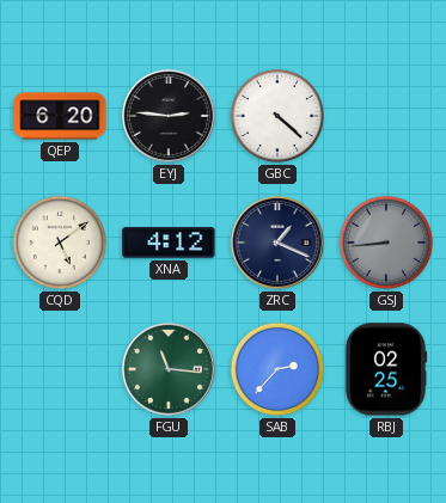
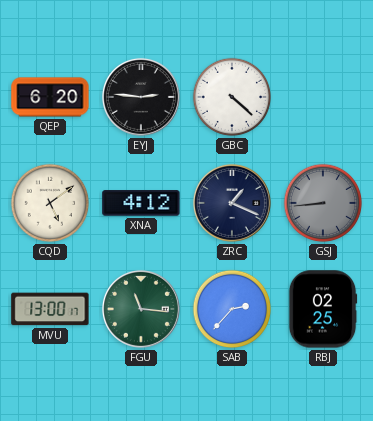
MVU: none -> 13:00 (50, 309)
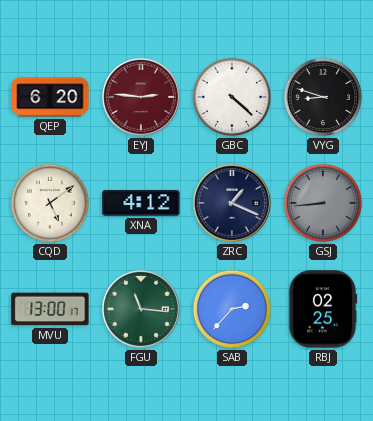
EYJ dial: black -> burgundy (141, 97)
VYG: none -> 8:48 (323, 97)
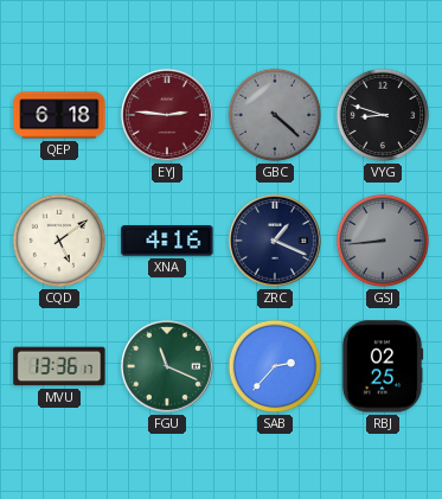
QEP: 6:20 -> 6:18 (59, 115)
GBC dial: white -> grey (275, 115)
XNA: 4:12 -> 4:16 (167, 241)
MVU: 13:00 -> 13:36 (59, 366)
FGU: 11:16 -> 11:19 (167, 366)
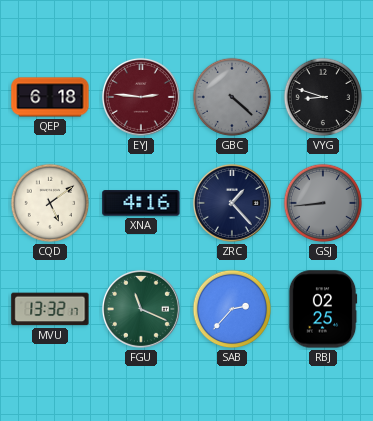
ZRC: 1:19 -> 1:23 (232, 203)
MVU: 13:36 -> 13:32 (50, 309)
